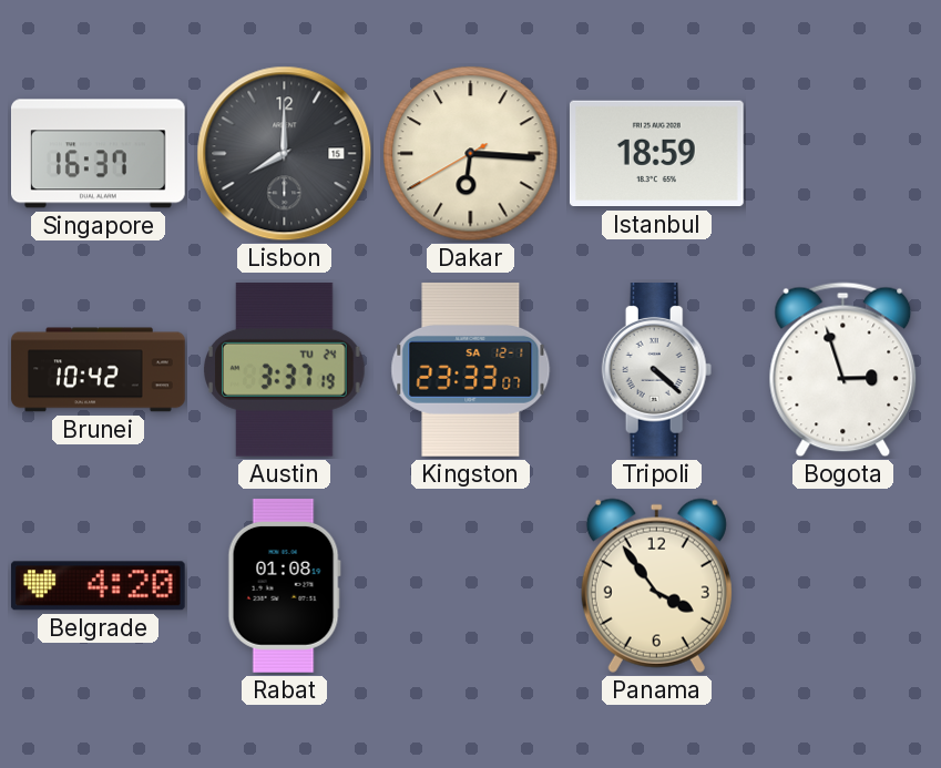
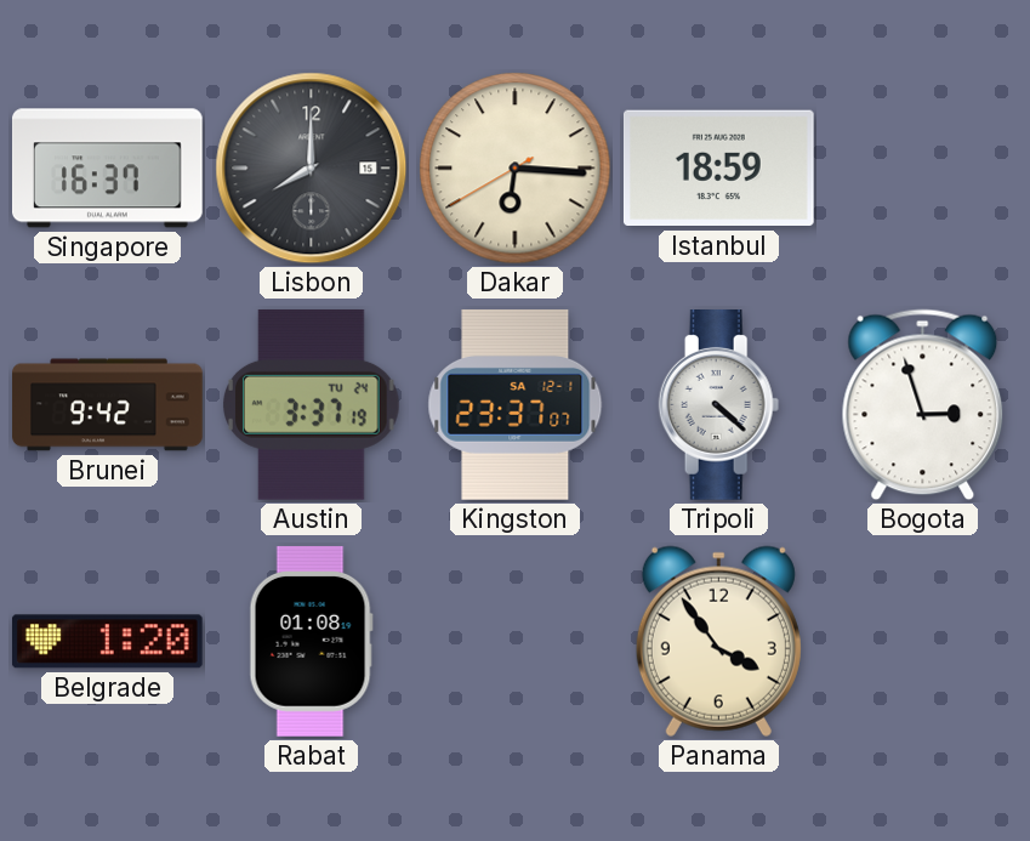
Brunei: 10:42 -> 9:42 (108, 405)
Kingston: 23:33 -> 23:37 (516, 404)
Belgrade: 4:20 -> 1:20 (107, 642)
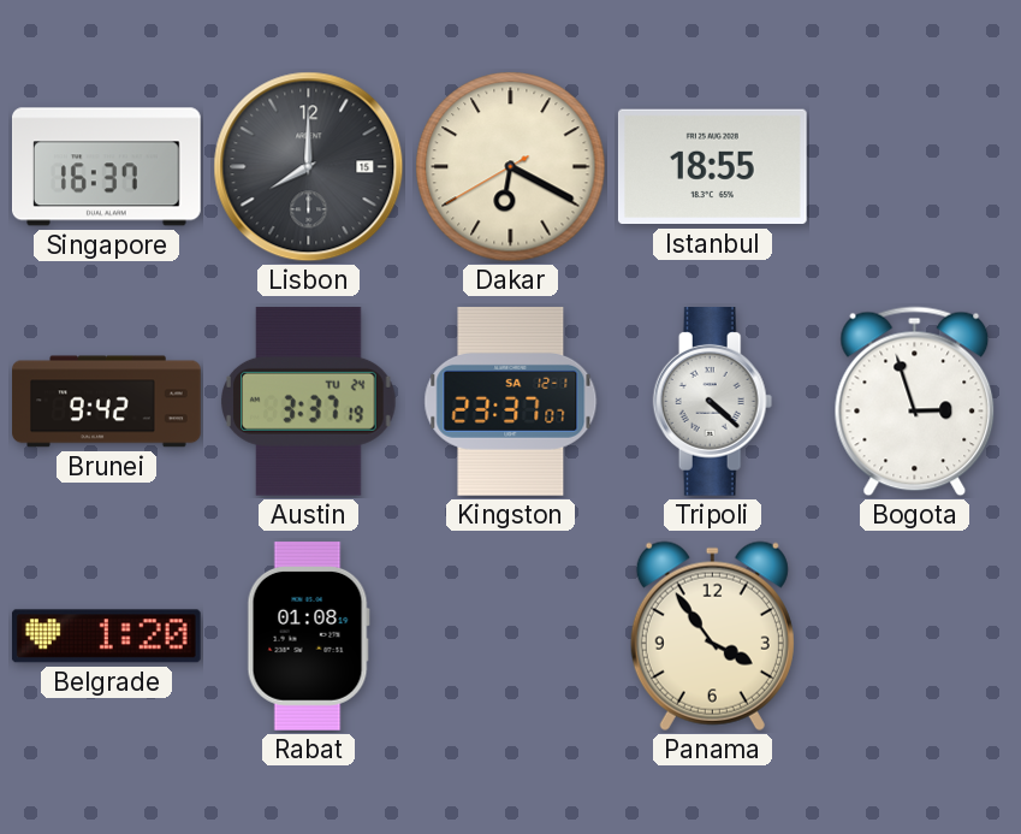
Dakar: 6:15 -> 6:19 (511, 167)
Istanbul: 18:59 -> 18:55 (712, 167)
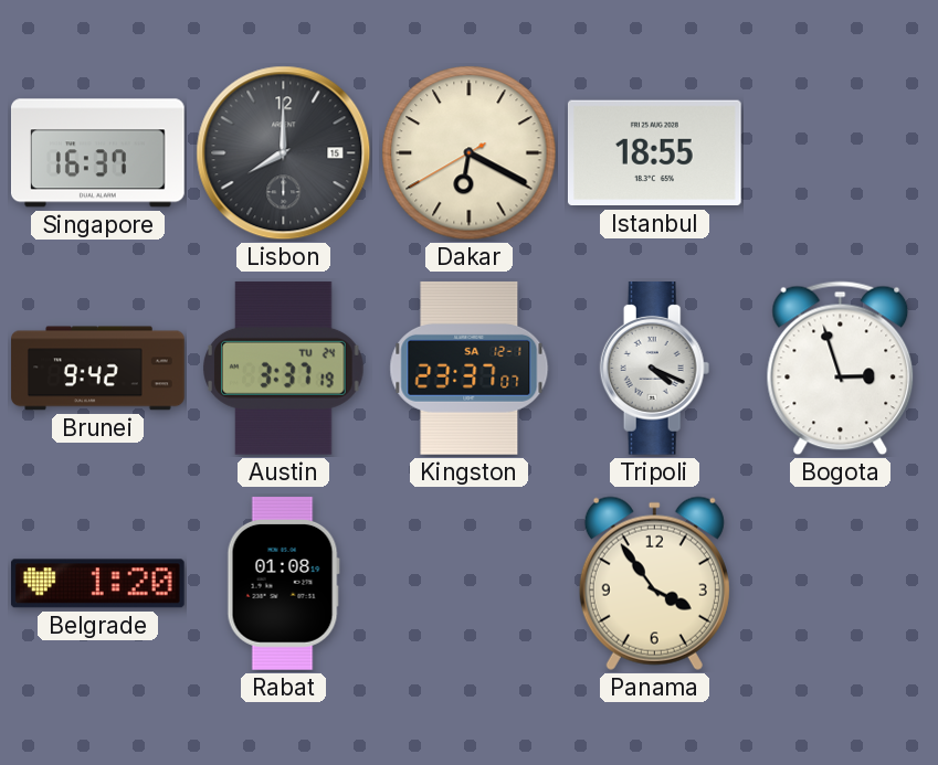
Tripoli: 4:22 -> 4:19 (655, 369)
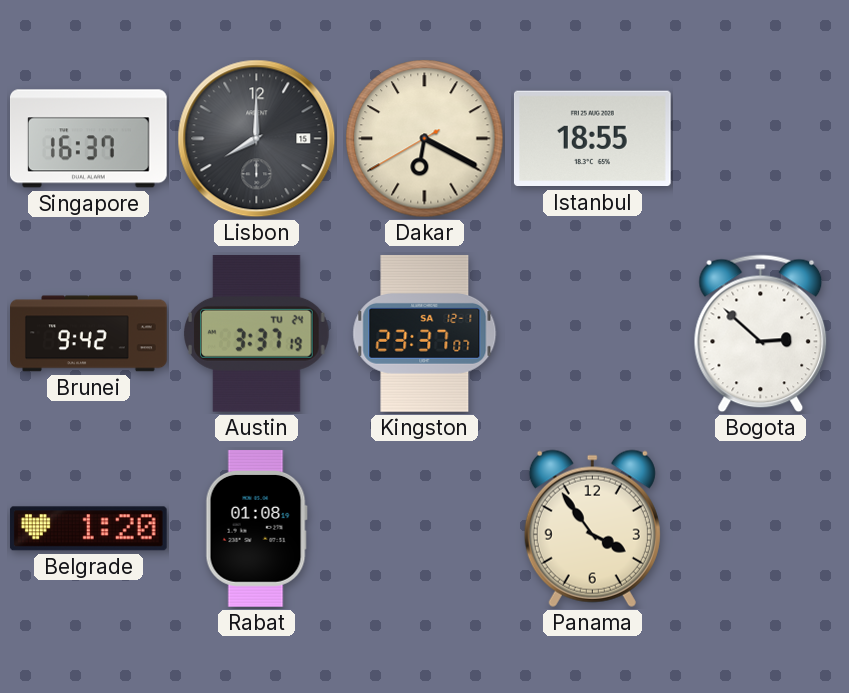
Tripoli: 4:19 -> none (655, 369)
Bogota: 2:57 -> 2:52 (761, 334)
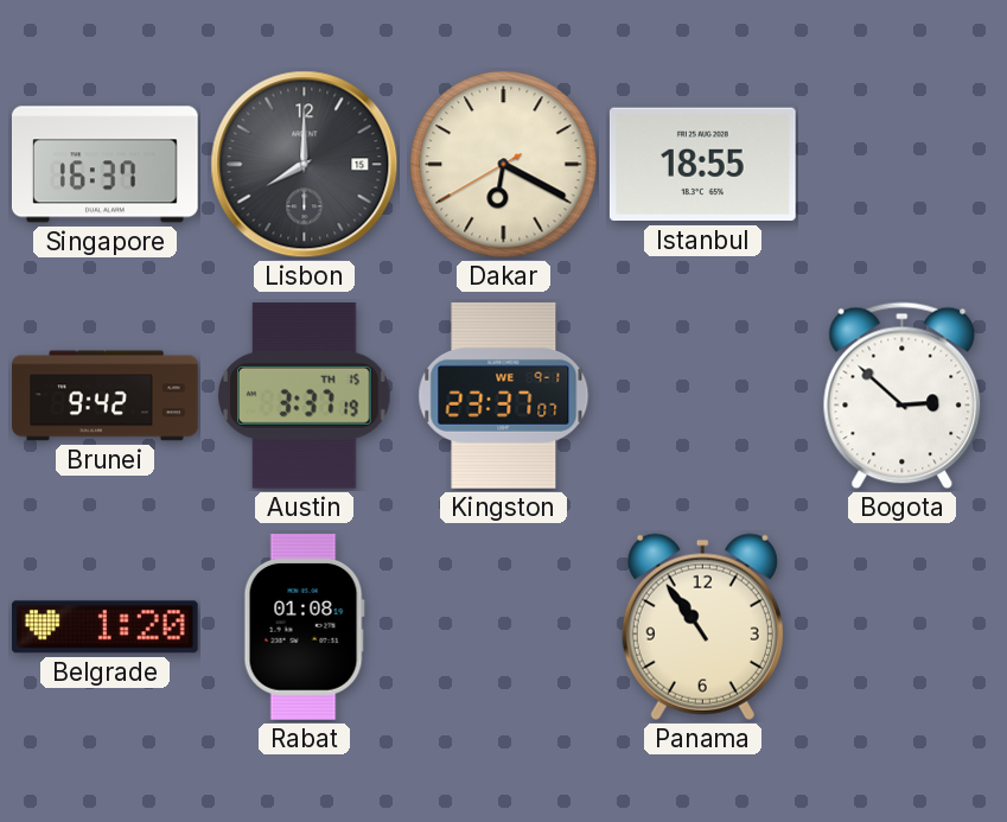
Austin date: TU 24 -> TH 15 (305, 395)
Kingston date: SA 12-1 -> WE 9-1 (504, 395)
Panama: 3:54 -> 10:54 (702, 626)
